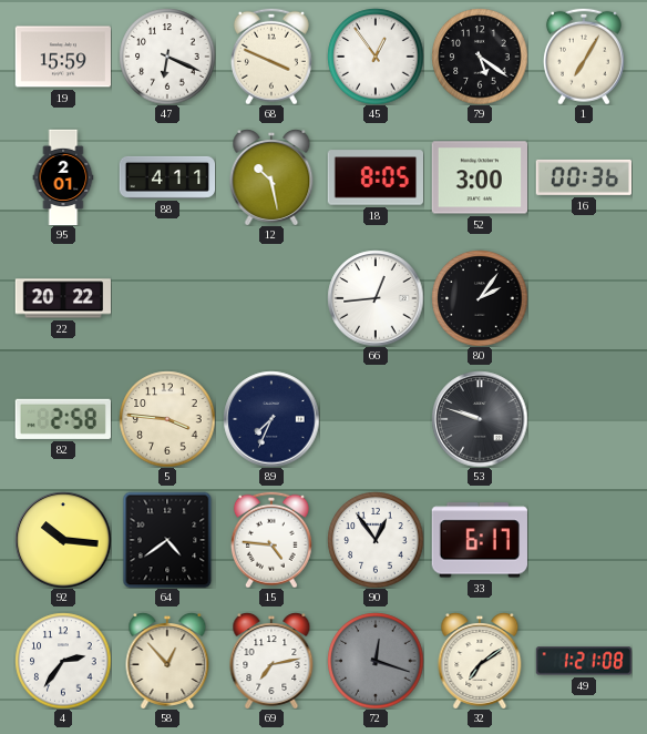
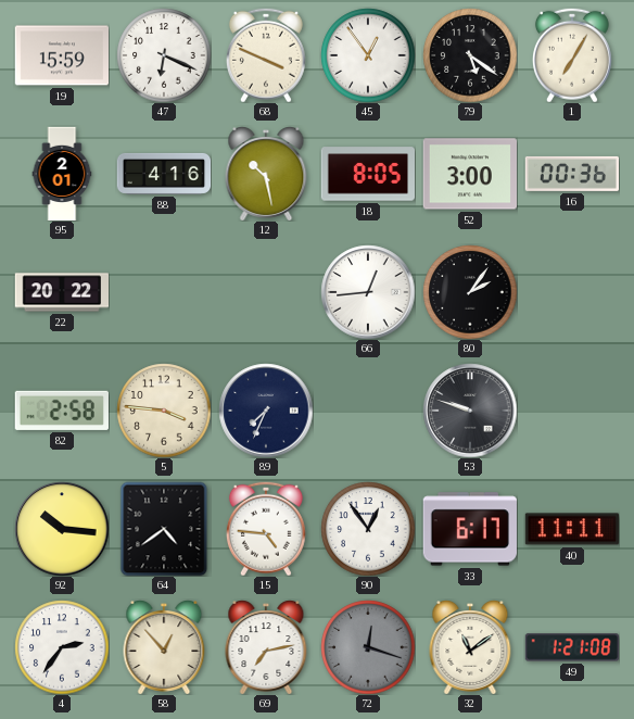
88: 4:11 -> 4:16 (164, 174)
40: none -> 11:11 (571, 529)
32: 7:09 -> 11:09 (470, 647)
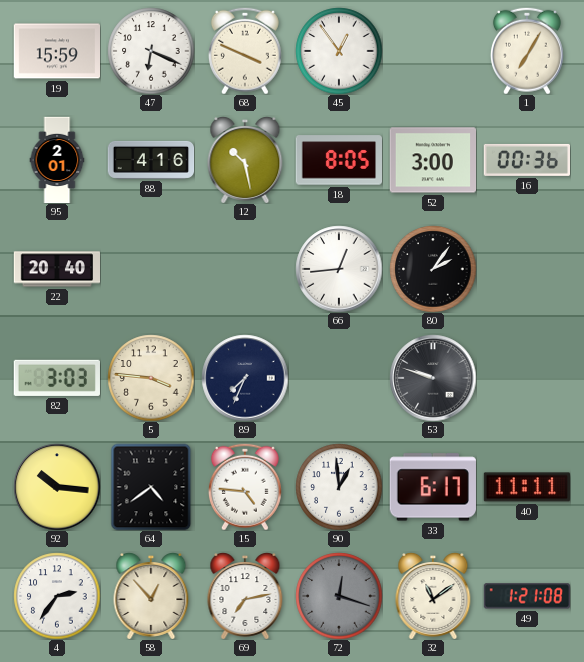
79: 5:21 -> none (470, 55)
22: 20:22 -> 20:40 (57, 269)
82: 2:58 -> 3:03 (57, 378)
90: 12:54 -> 12:59 (339, 487)
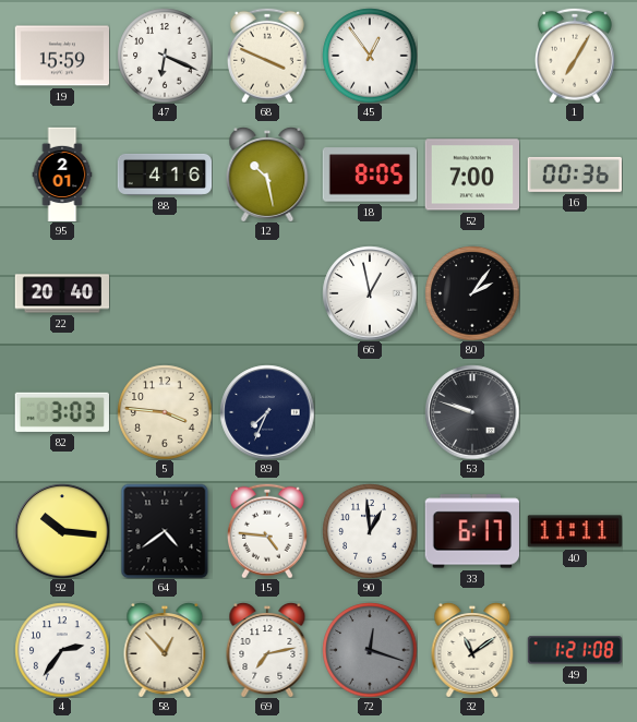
52: 3:00 -> 7:00 (471, 175)
66: 12:44 -> 12:58 (370, 293)
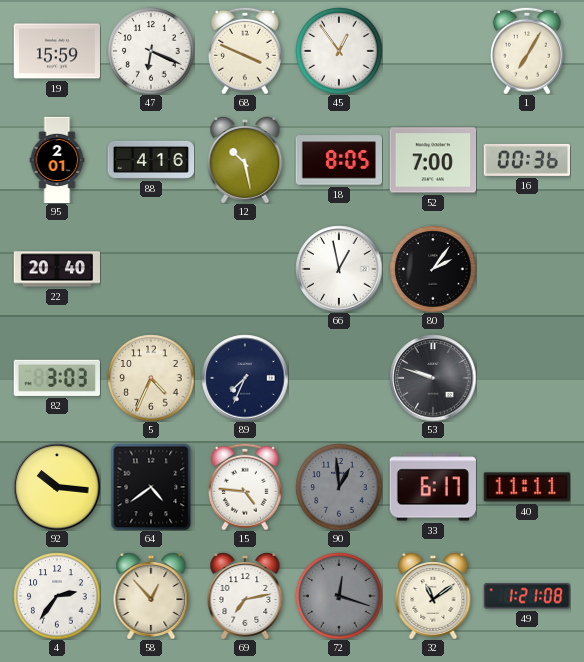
5: 3:46 -> 4:34 (151, 378)
90 dial: white -> grey (339, 487)
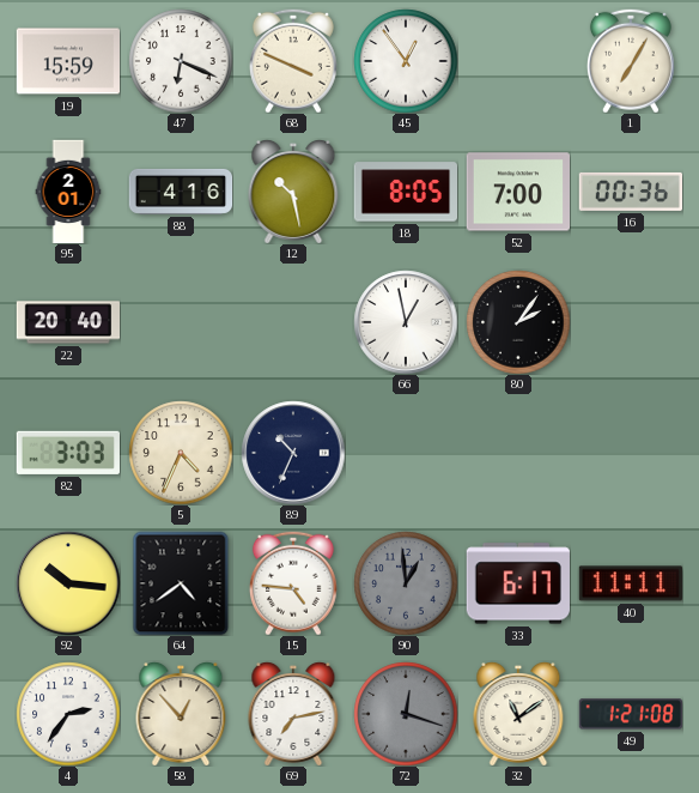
89: 7:34 -> 10:34 (293, 453)
53: 9:48 -> none (433, 378)
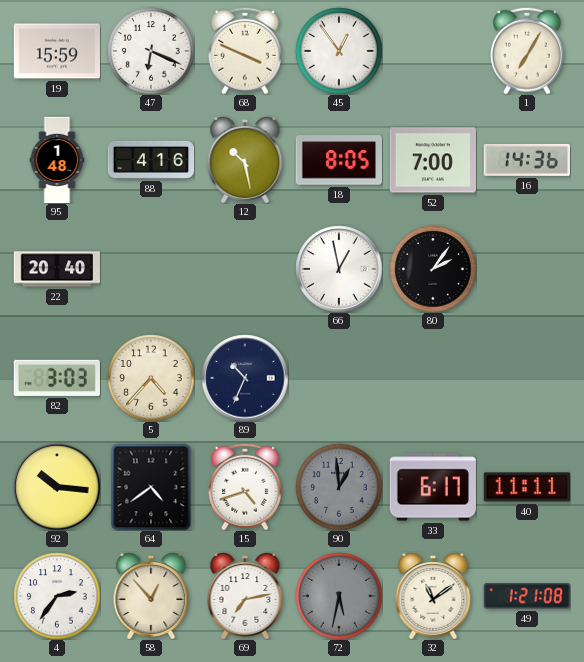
95: 2:01 -> 1:48 (57, 160)
16: 00:36 -> 14:36 (526, 160)
5: 4:34 -> 4:37 (151, 378)
15: 4:46 -> 4:42 (245, 487)
72: 12:18 -> 5:32 (339, 596)
